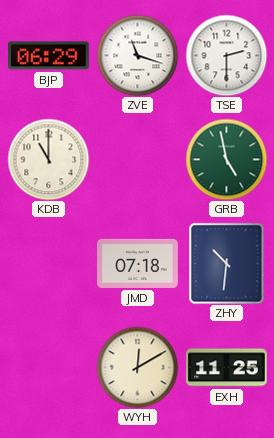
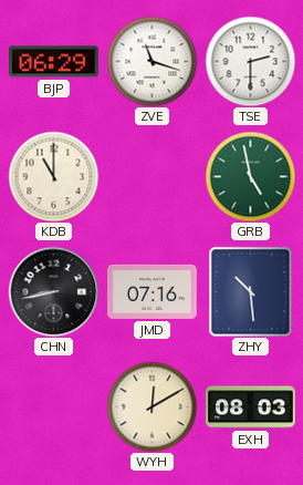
CHN: none -> 8:43 (53, 291)
JMD: 07:18 -> 07:16 (153, 291)
ZHY: 10:31 -> 10:29 (251, 291)
EXH: 11:25 -> 08:03 (251, 407)
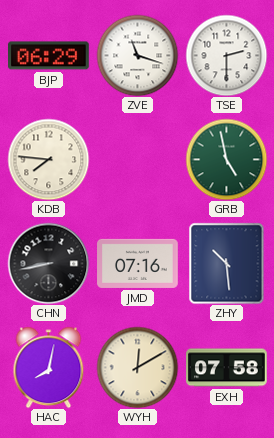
KDB: 11:00 -> 7:46 (48, 159)
HAC: none -> 8:02 (49, 367)
EXH: 08:03 -> 07:58 (227, 368)
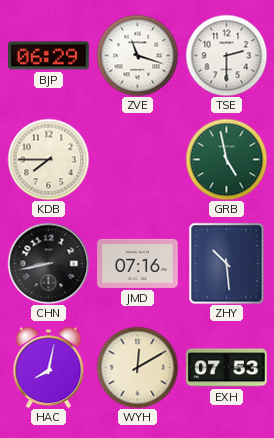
KDB: 7:46 -> 7:45 (48, 159)
EXH: 07:58 -> 07:53 (227, 368)
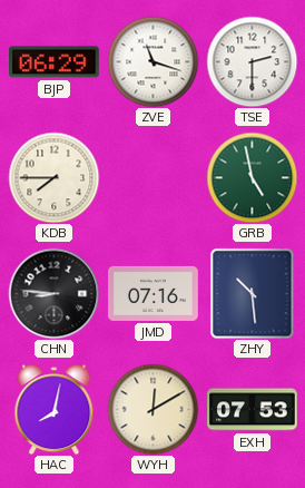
CHN: 8:43 -> 8:46 (53, 293)
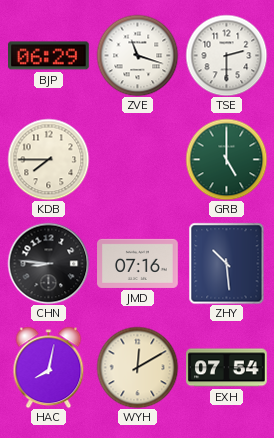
GRB: 4:58 -> 5:00 (226, 159)
EXH: 07:53 -> 07:54 (227, 368)
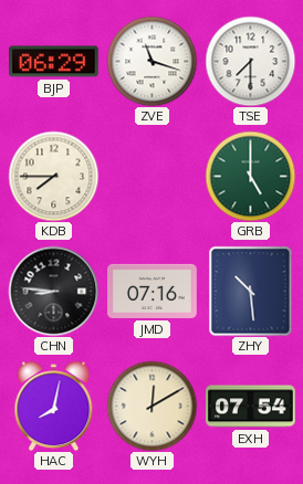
TSE: 2:30 -> 7:30 (250, 61)
